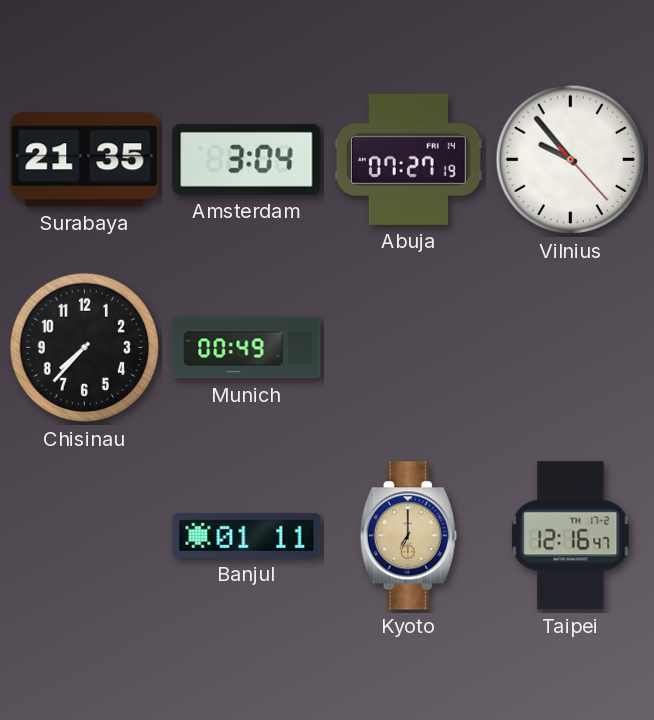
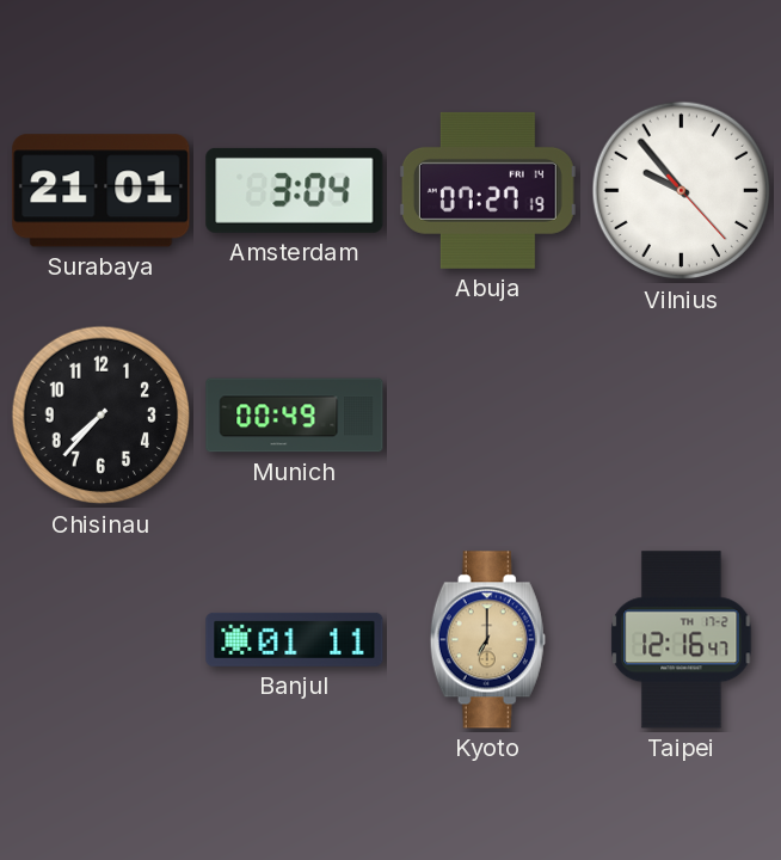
Surabaya: 21:35 -> 21:01 (102, 191)
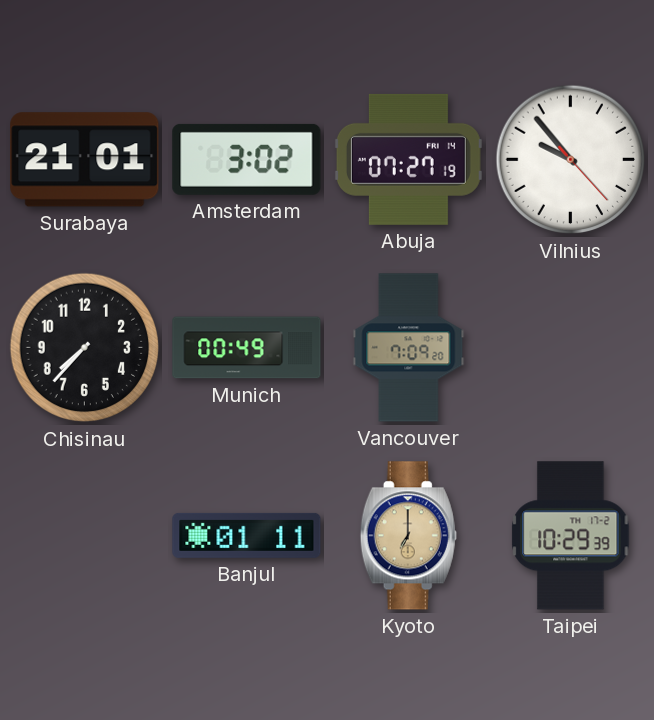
Amsterdam: 3:04 -> 3:02 (247, 159)
Vancouver: none -> 7:09 (409, 348)
Taipei: 12:16 -> 10:29 (571, 536)
